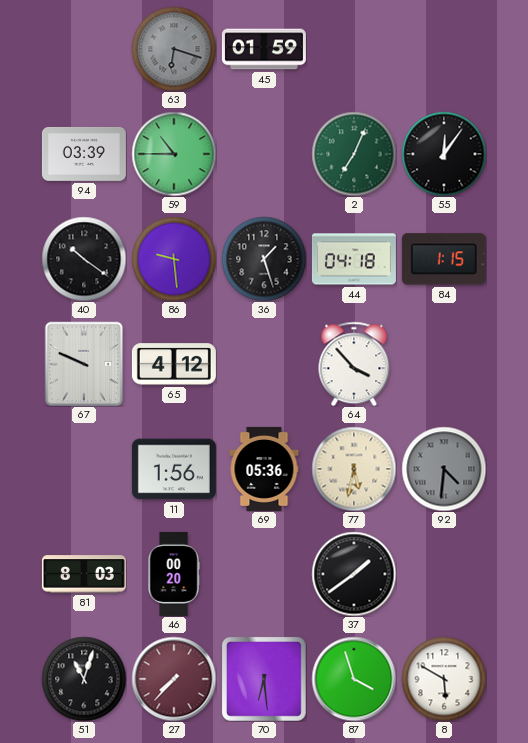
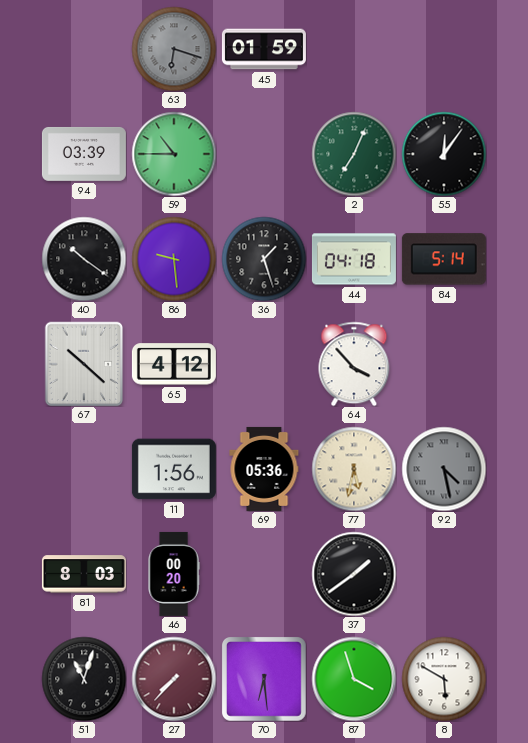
84: 1:15 -> 5:14 (444, 259)
67: 9:49 -> 10:22 (84, 364)
92: 4:31 -> 4:28 (444, 469)
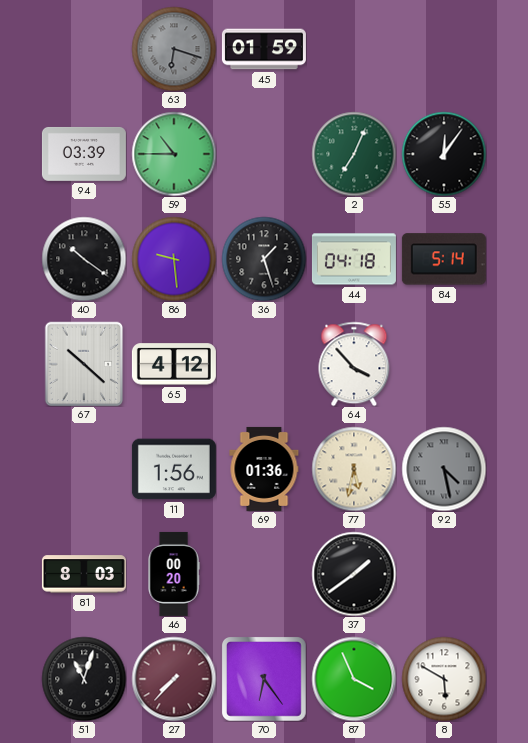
69: 05:36 -> 01:36 (264, 469)
70: 6:29 -> 6:24 (264, 679)
87: 3:57 -> 3:56 (354, 679)
